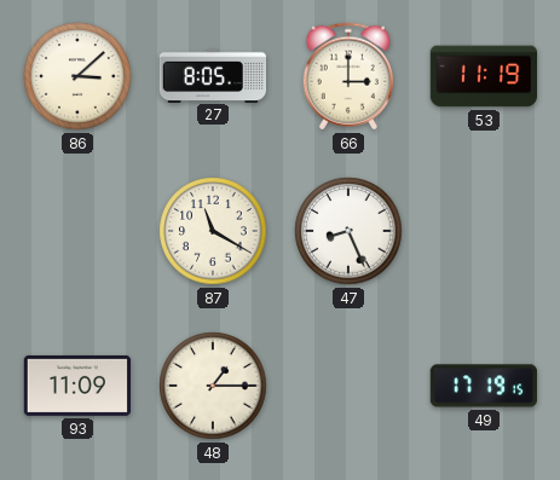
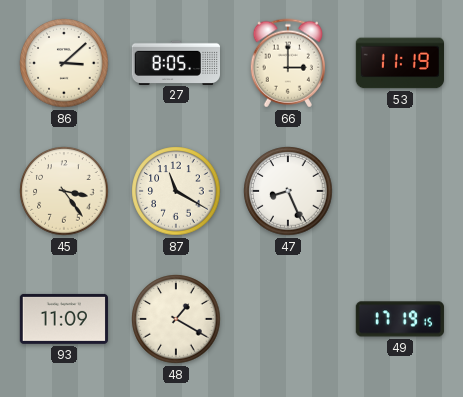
45: none -> 3:24 (64, 191)
48: 1:15 -> 1:20 (176, 319)
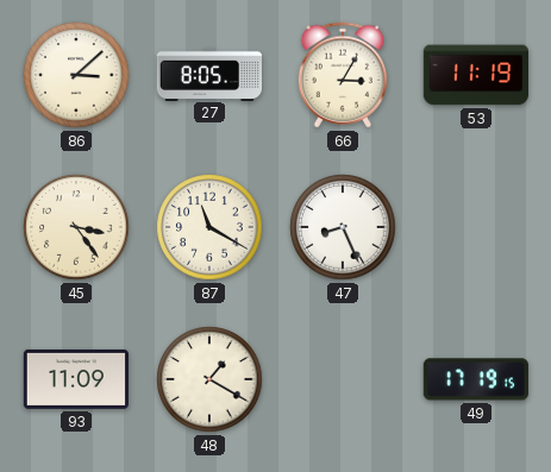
66: 3:00 -> 3:05 (342, 75)
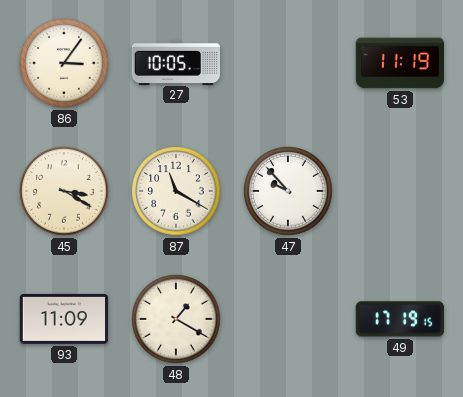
86: 3:08 -> 3:06 (64, 63)
27: 8:05 -> 10:05 (175, 62)
66: 3:05 -> none (342, 75)
45: 3:24 -> 3:20 (64, 191)
47: 8:26 -> 9:53 (288, 191)
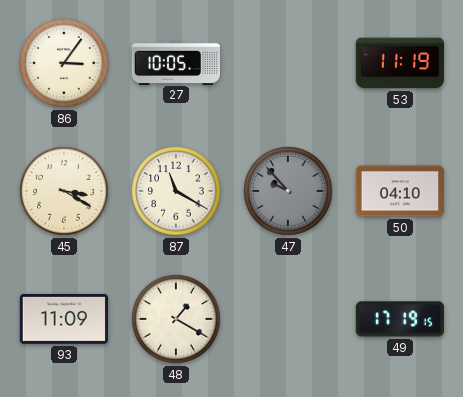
47 dial: white -> grey (288, 191)
50: none -> 04:10 (399, 191)
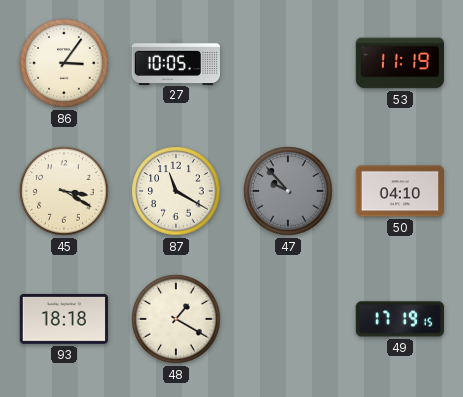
93: 11:09 -> 18:18 (63, 319)
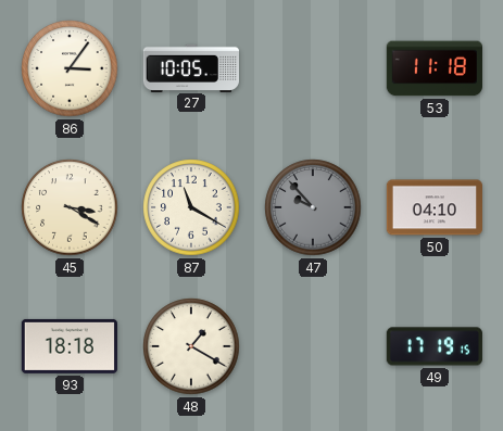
53: 11:19 -> 11:18 (433, 68)
